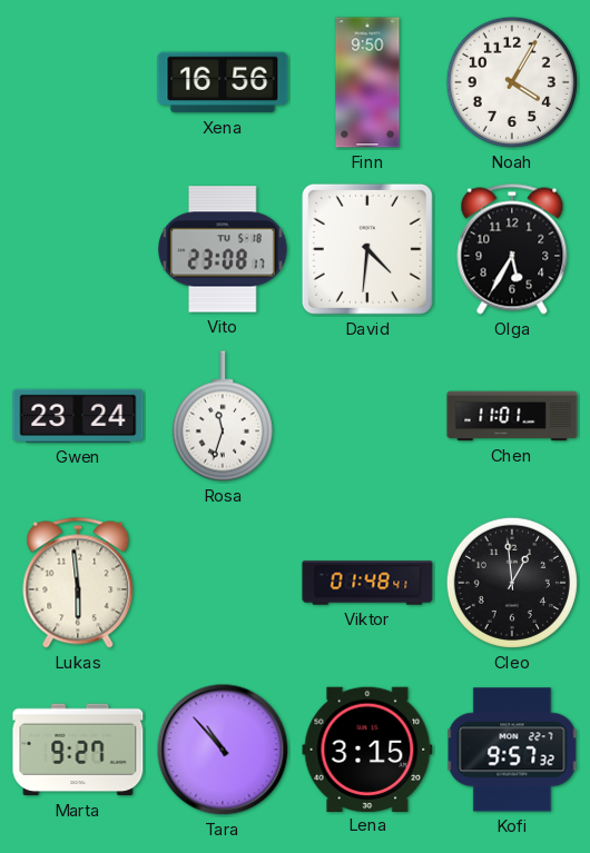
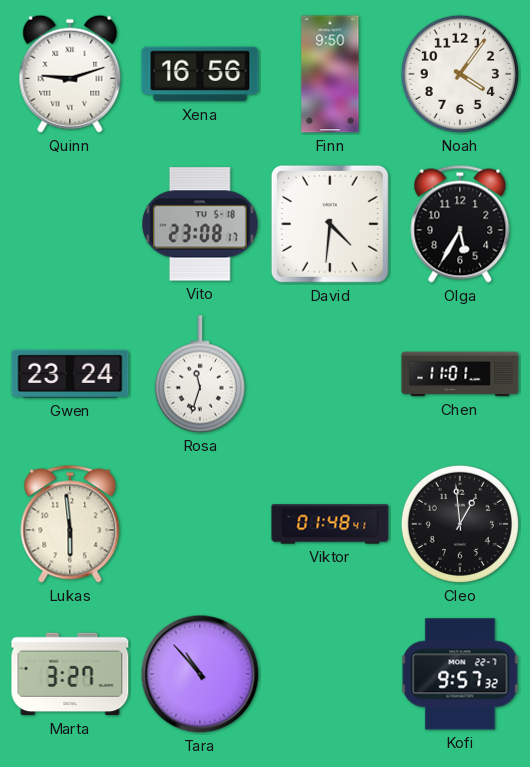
Quinn: none -> 9:12 (70, 74)
Noah: 4:05 -> 4:06 (460, 74)
Marta: 9:27 -> 3:27 (70, 674)
Lena: 3:15 -> none (367, 748)
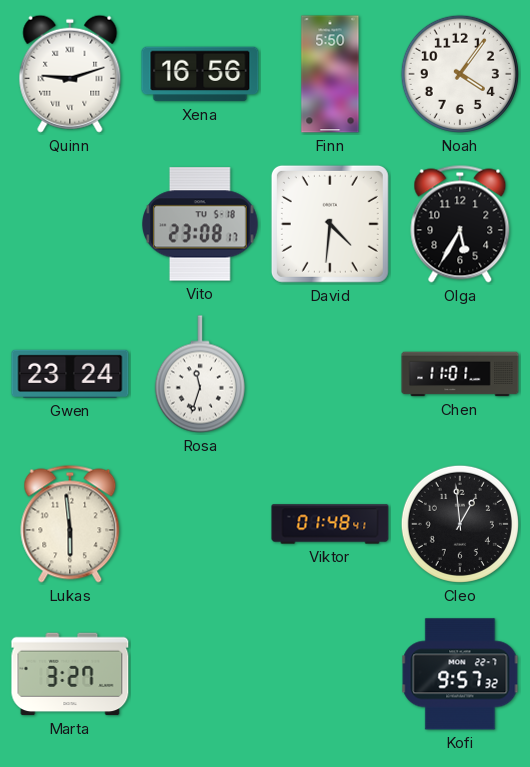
Finn: 9:50 -> 5:50 (330, 74)
Tara: 10:53 -> none (200, 674)
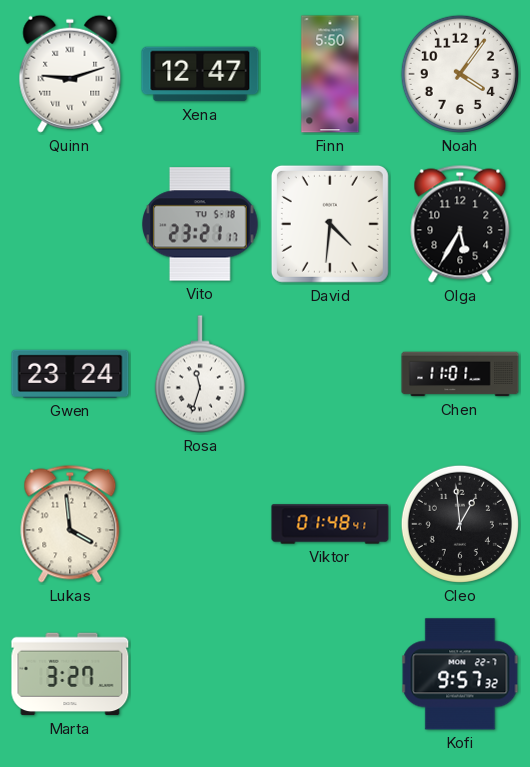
Xena: 16:56 -> 12:47 (200, 74)
Vito: 23:08 -> 23:21 (201, 224)
Lukas: 5:59 -> 3:59 (70, 524)
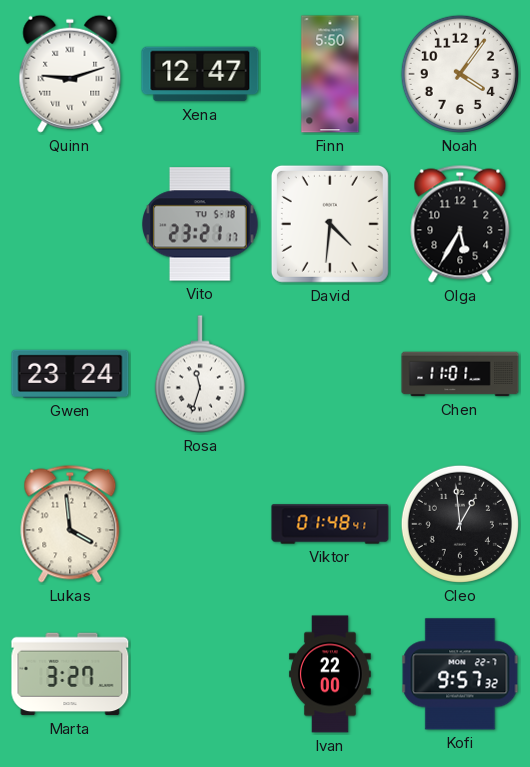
Ivan: none -> 22:00 (330, 674)
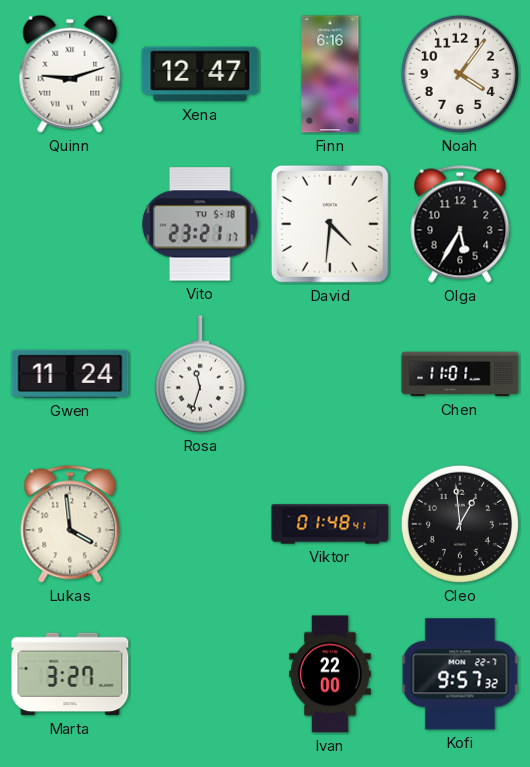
Finn: 5:50 -> 6:16 (330, 74)
Gwen: 23:24 -> 11:24 (70, 374)
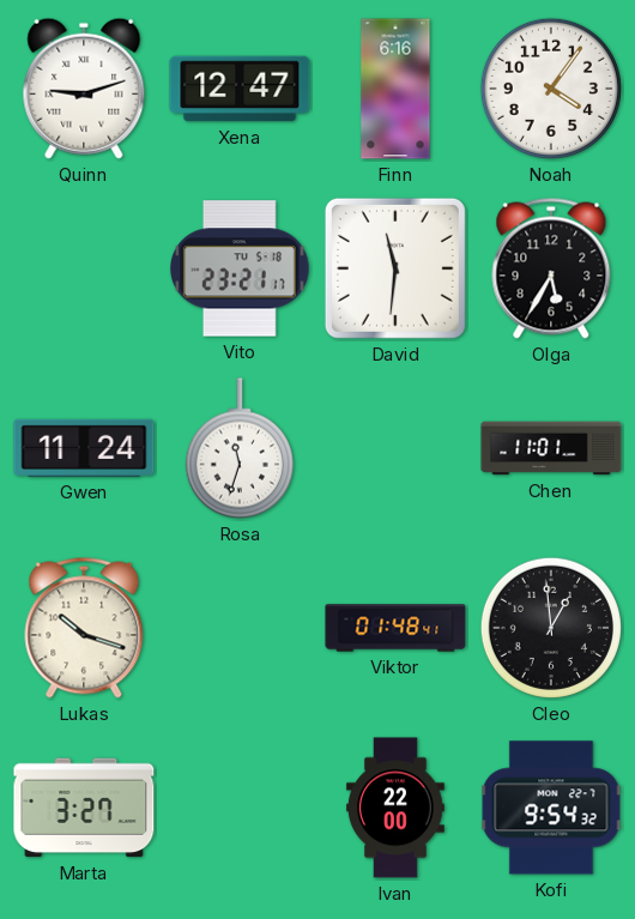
David: 4:31 -> 11:31 (395, 268)
Lukas: 3:59 -> 10:18 (84, 628)
Kofi: 9:57 -> 9:54 (551, 808)
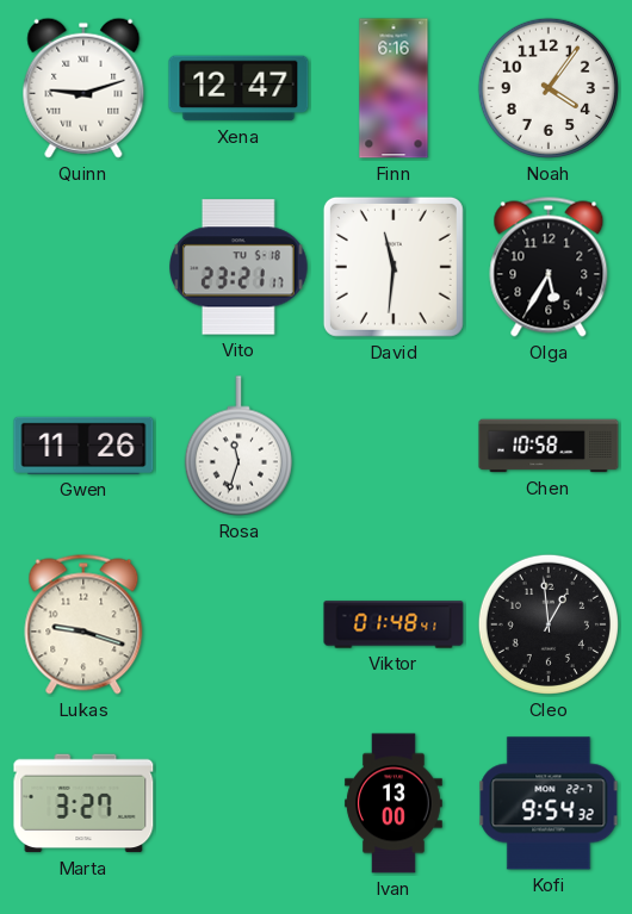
Gwen: 11:24 -> 11:26 (83, 446)
Chen: 11:01 -> 10:58 (549, 446)
Lukas: 10:18 -> 9:18 (83, 624)
Ivan: 22:00 -> 13:00 (394, 803)
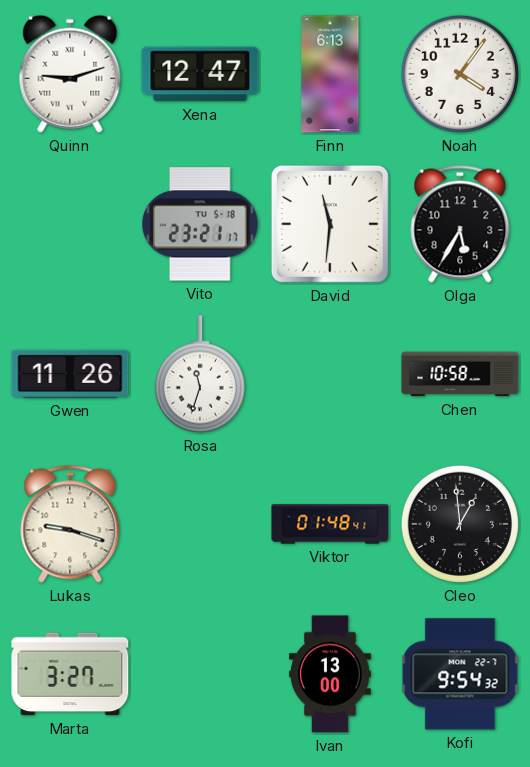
Finn: 6:16 -> 6:13 (330, 74)
